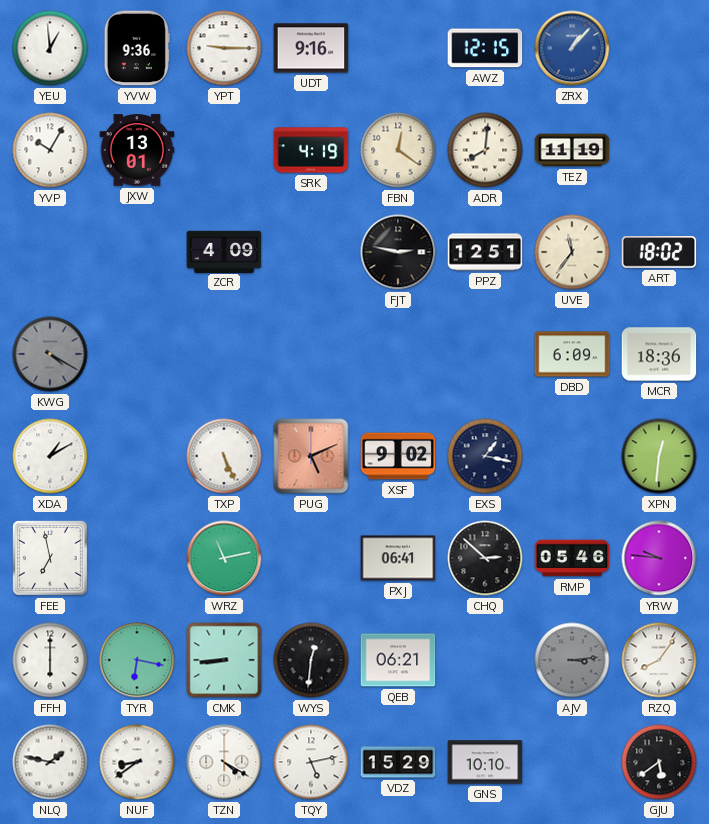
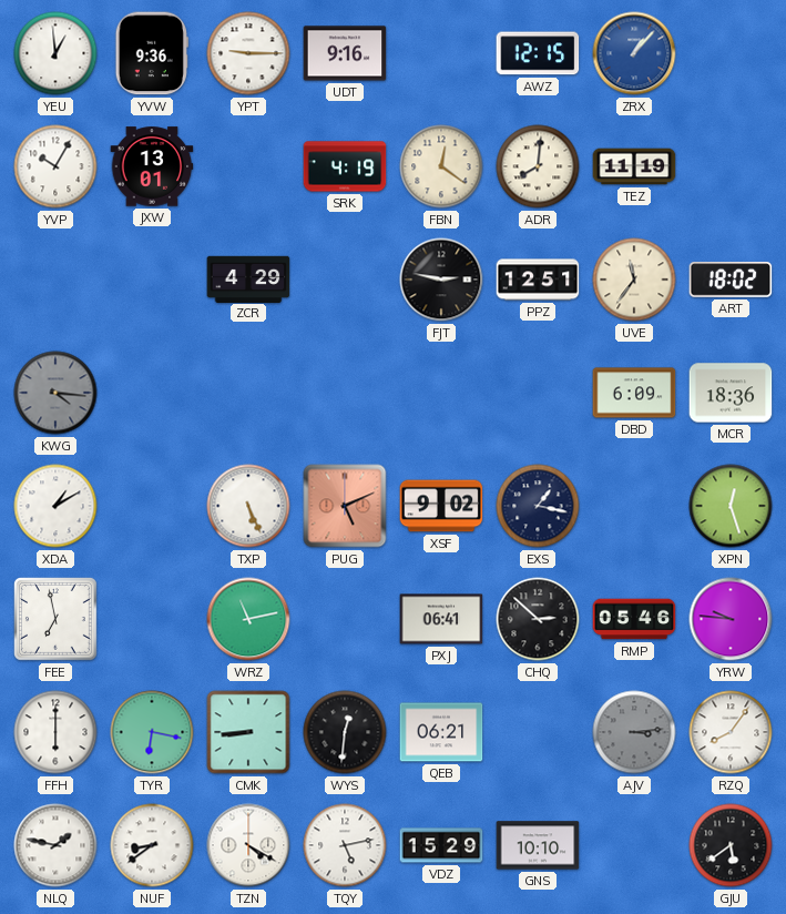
ZCR: 4:09 -> 4:29 (248, 278)
KWG: 4:20 -> 4:16 (55, 393)
XPN: 12:31 -> 12:27 (731, 506)
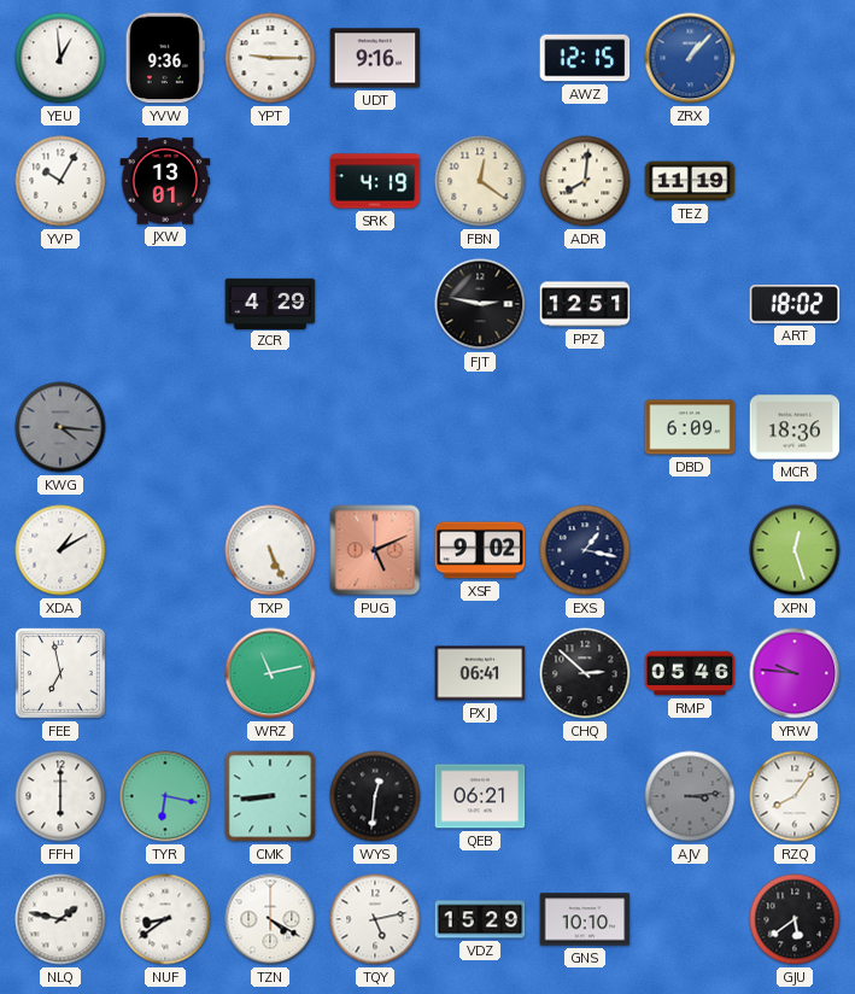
UVE: 11:36 -> none (634, 280)
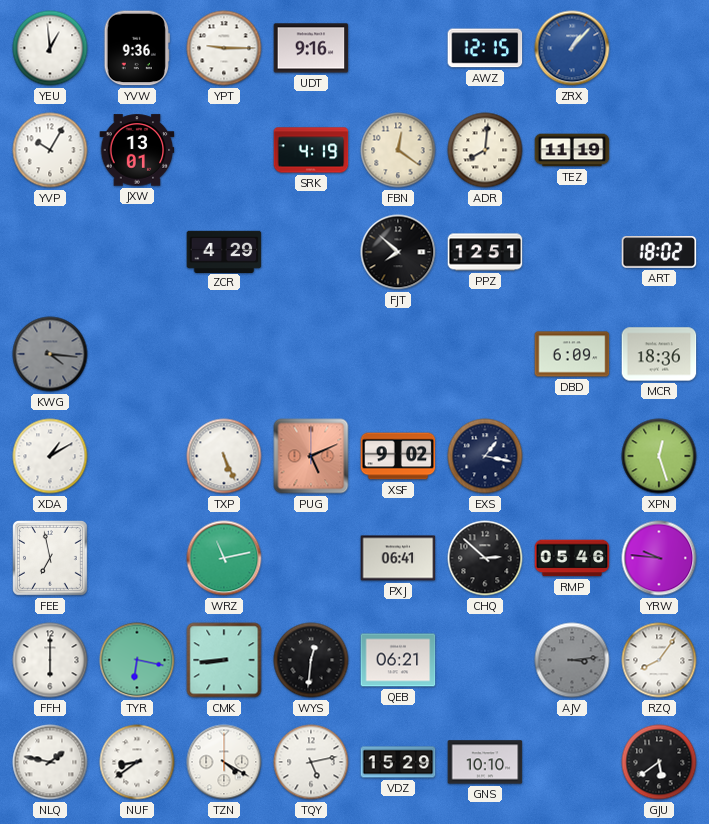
FJT: 2:47 -> 7:52 (398, 252)
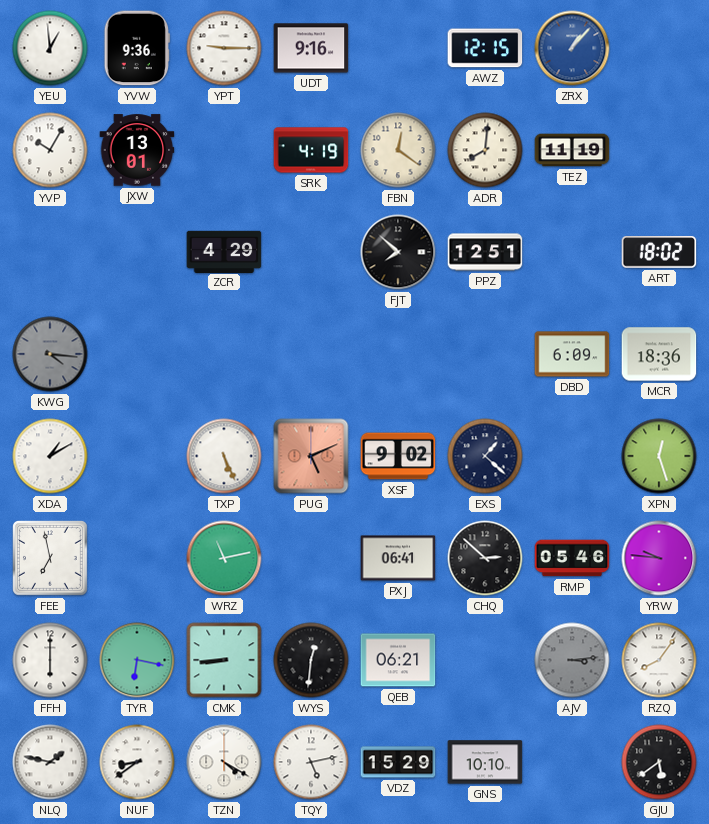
EXS: 1:17 -> 1:22 (485, 456)
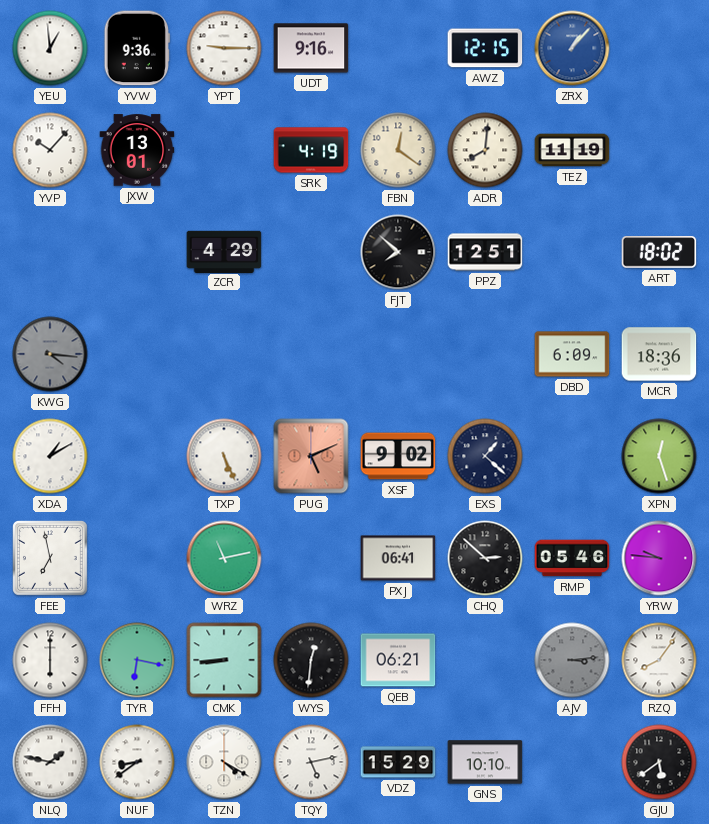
YVP: 10:05 -> 10:07 (50, 150)
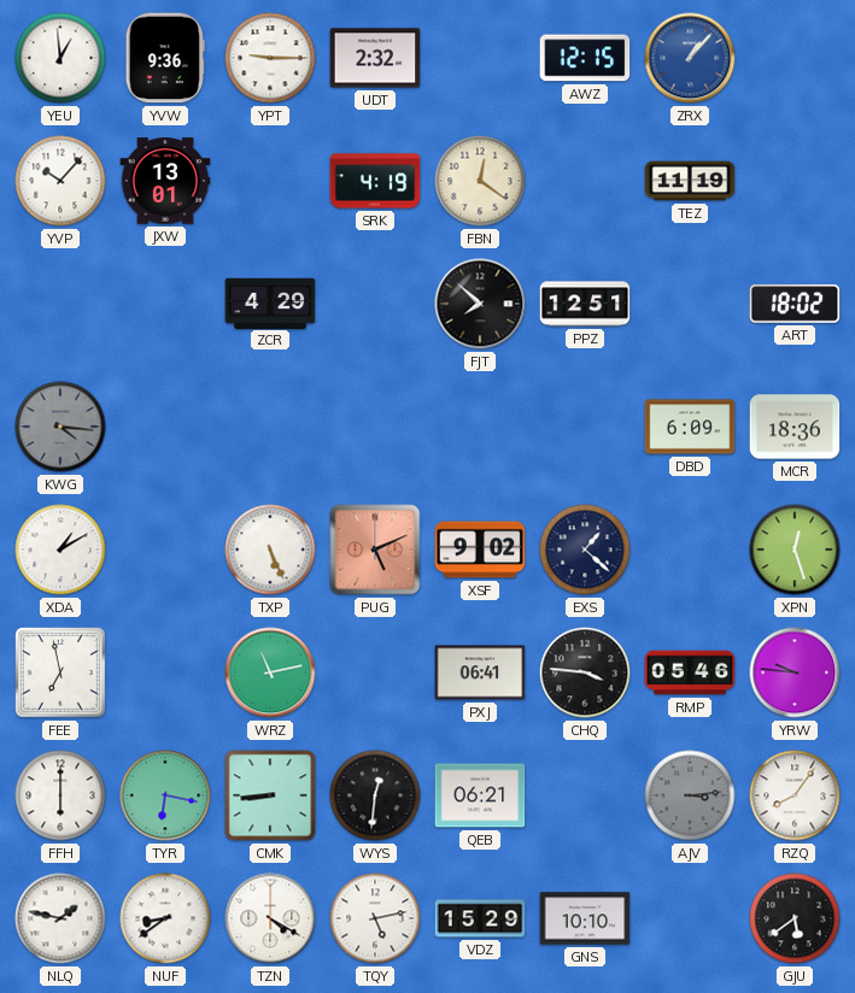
UDT: 9:16 -> 2:32 (375, 58)
ADR: 8:01 -> none (485, 150)
CHQ: 2:52 -> 3:46 (585, 672)
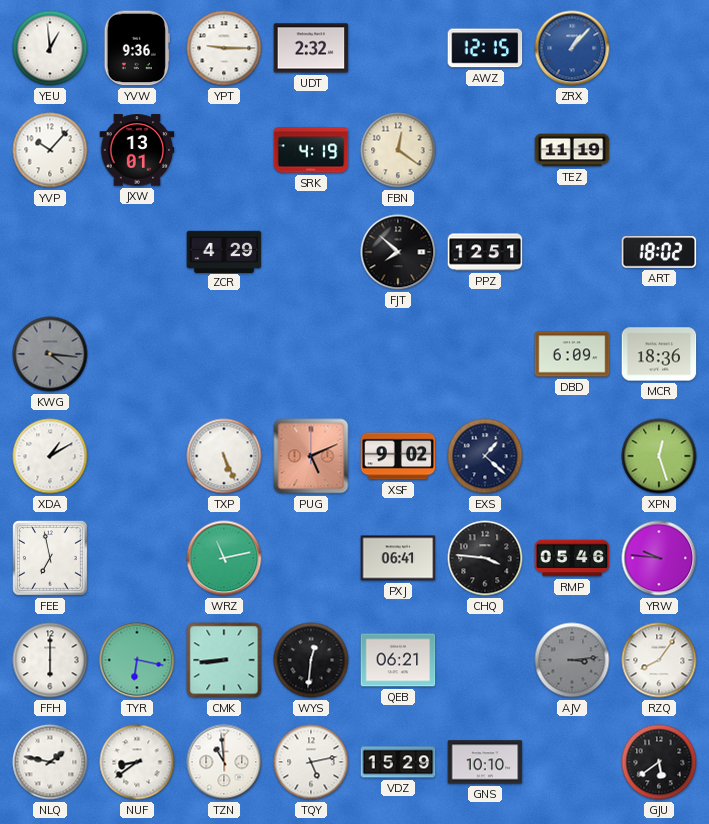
TZN: 4:20 -> 10:59 (224, 762)
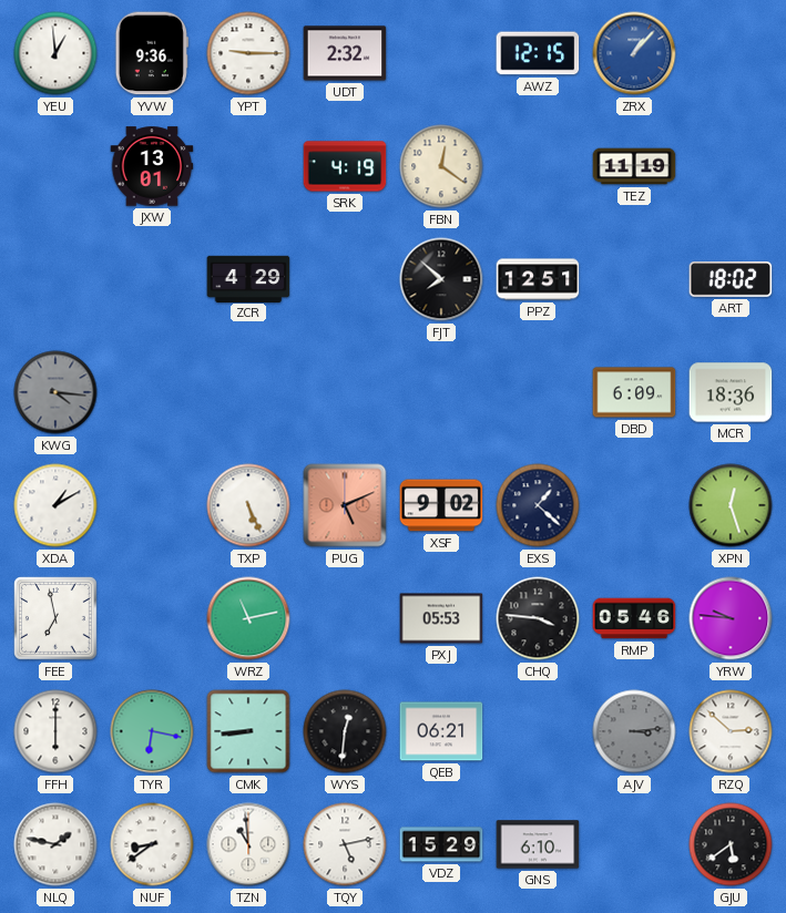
YVP: 10:07 -> none (50, 150)
PXJ: 06:41 -> 05:53 (441, 618)
RZQ: 8:06 -> 2:52 (731, 731)
GNS: 10:10 -> 6:10 (538, 844)
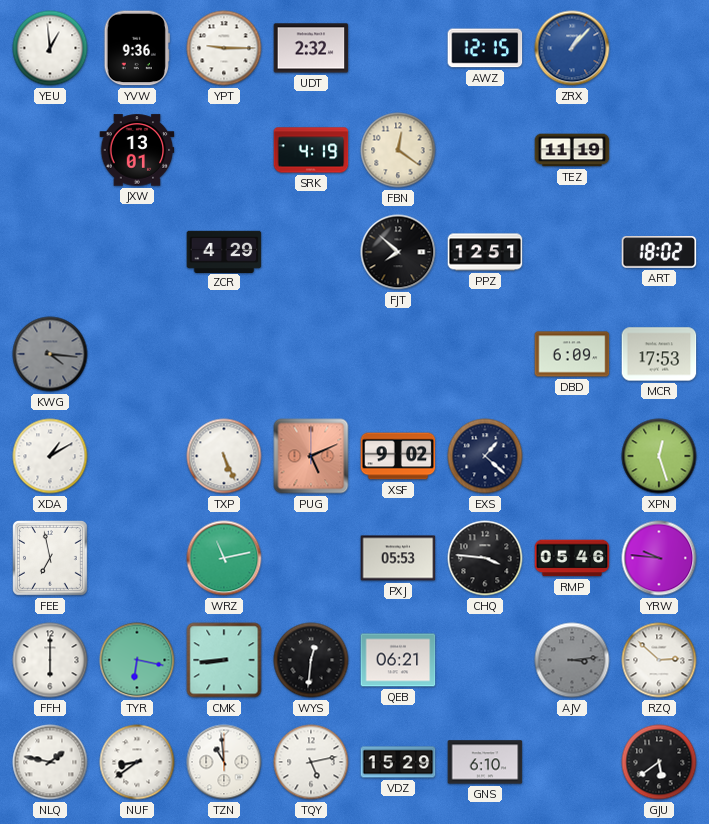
MCR: 18:36 -> 17:53 (659, 354)
